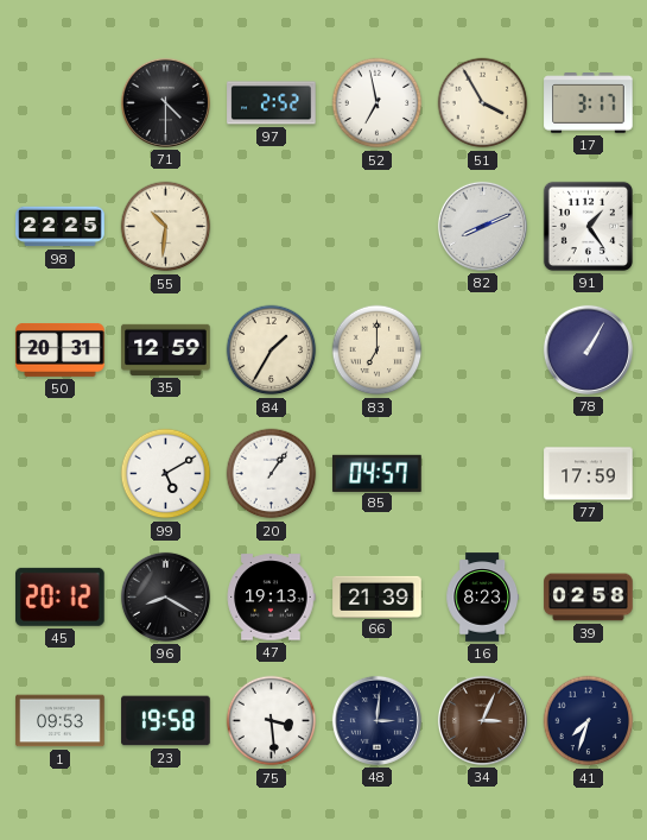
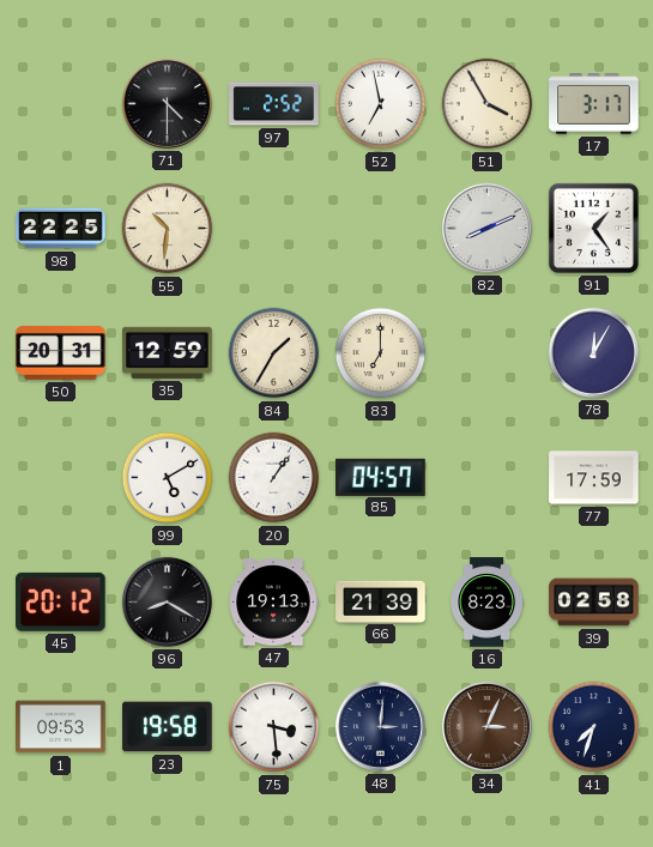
78: 1:05 -> 12:05 (593, 352)
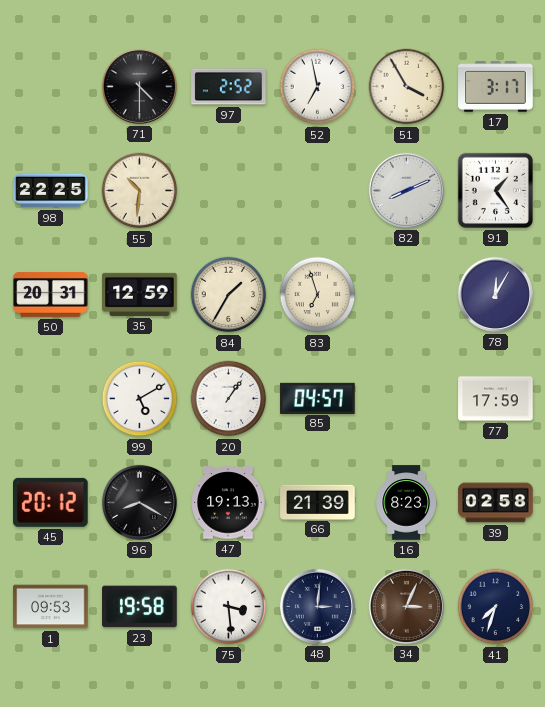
83: 7:00 -> 6:57 (318, 295)
